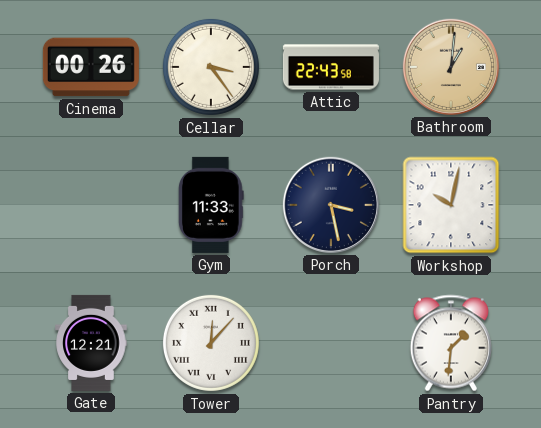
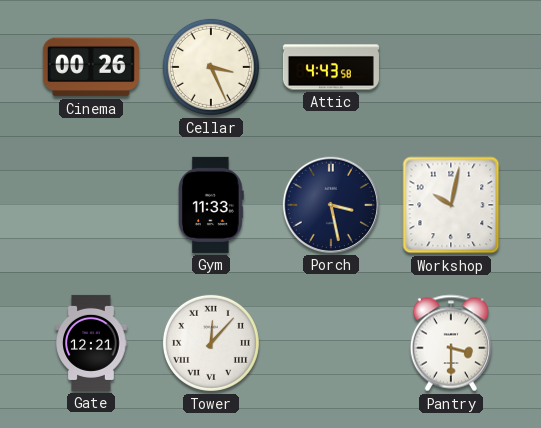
Cellar: 3:24 -> 3:26 (211, 67)
Attic: 22:43 -> 4:43 (331, 67)
Bathroom: 1:01 -> none (451, 67)
Pantry: 1:31 -> 3:30 (451, 343)
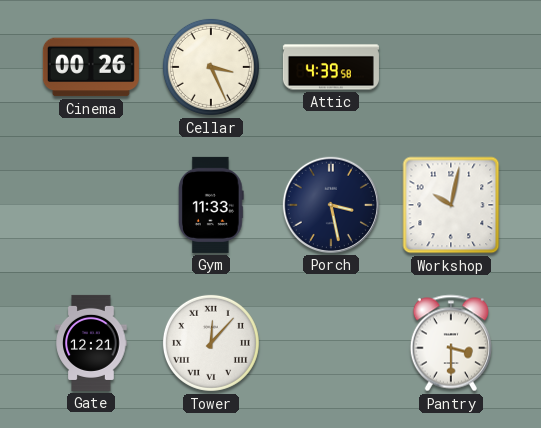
Attic: 4:43 -> 4:39 (331, 67)
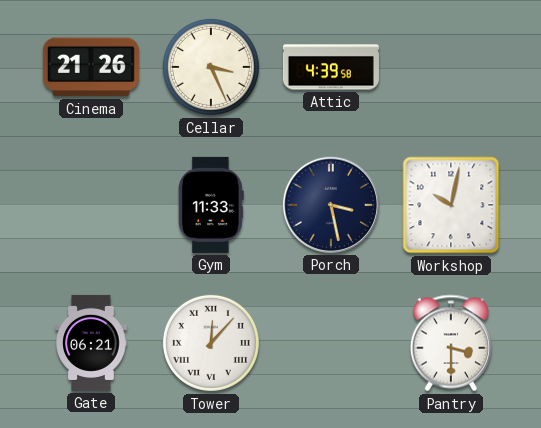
Cinema: 00:26 -> 21:26 (91, 67)
Gate: 12:21 -> 06:21 (91, 343)
